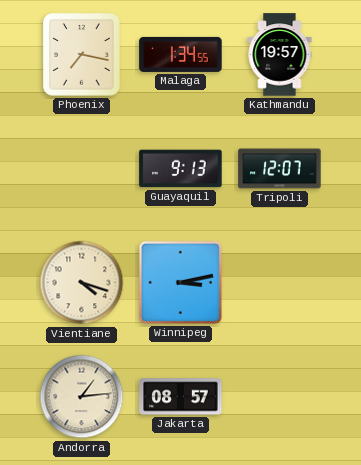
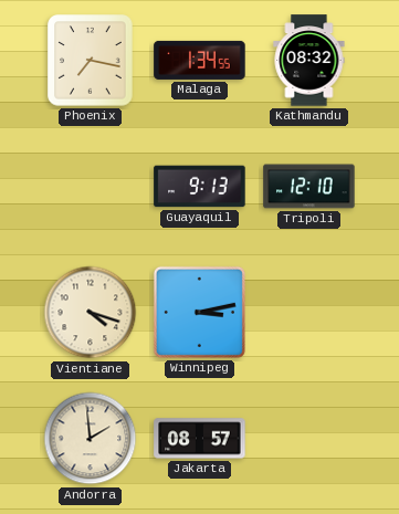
Kathmandu: 19:57 -> 08:32 (309, 61)
Tripoli: 12:07 -> 12:10 (309, 187)
Andorra: 1:14 -> 1:59 (91, 439)
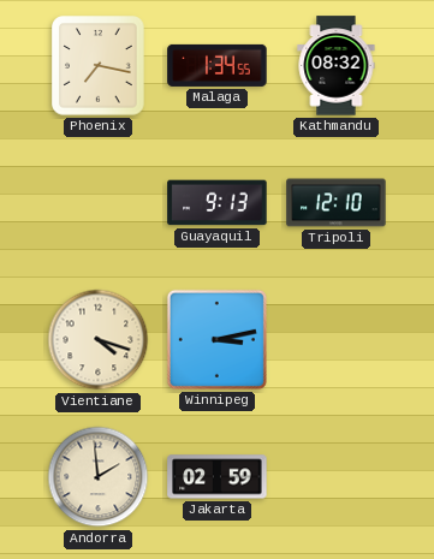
Jakarta: 08:57 -> 02:59 (218, 477)
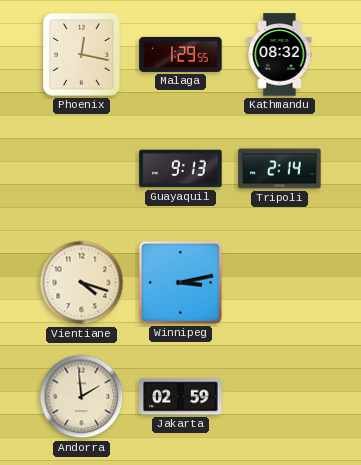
Phoenix: 7:17 -> 12:17 (82, 55)
Malaga: 1:34 -> 1:29 (181, 54)
Tripoli: 12:10 -> 2:14 (280, 169)
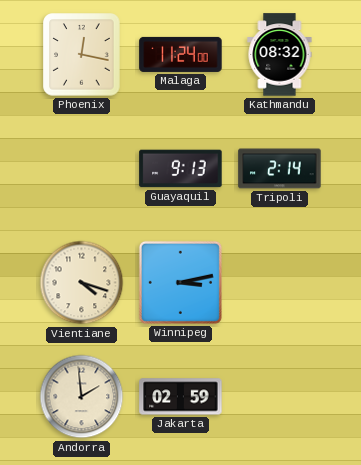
Malaga: 1:29 -> 11:24 (181, 54)
